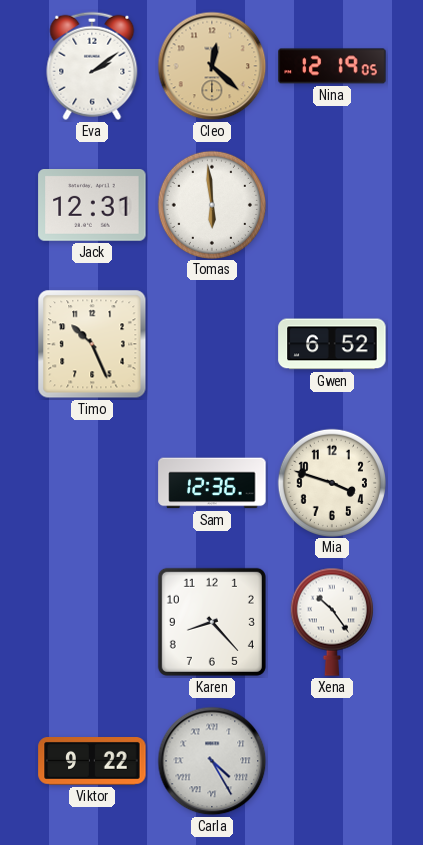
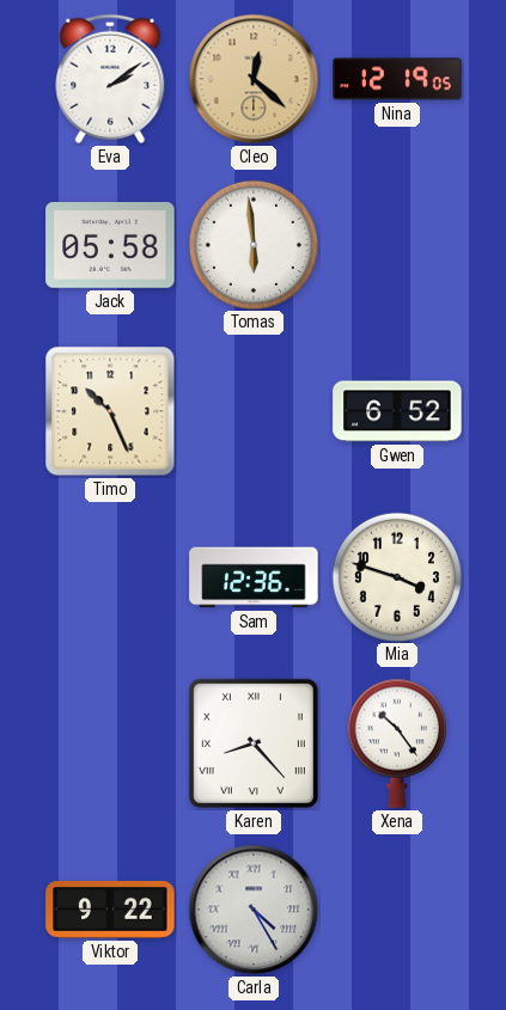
Jack: 12:31 -> 05:58 (110, 246)
Karen numerals: Arabic -> Roman (254, 743)
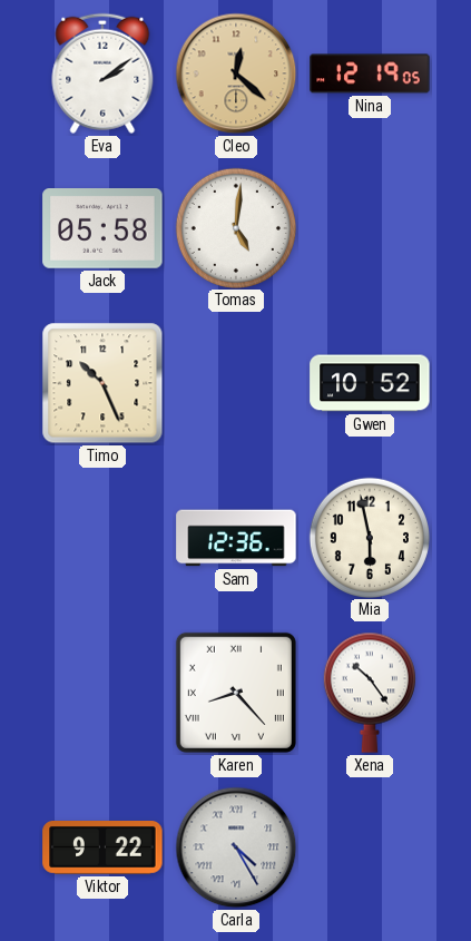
Tomas: 5:59 -> 5:01 (235, 227)
Gwen: 6:52 -> 10:52 (370, 383)
Mia: 3:48 -> 5:58 (369, 537)
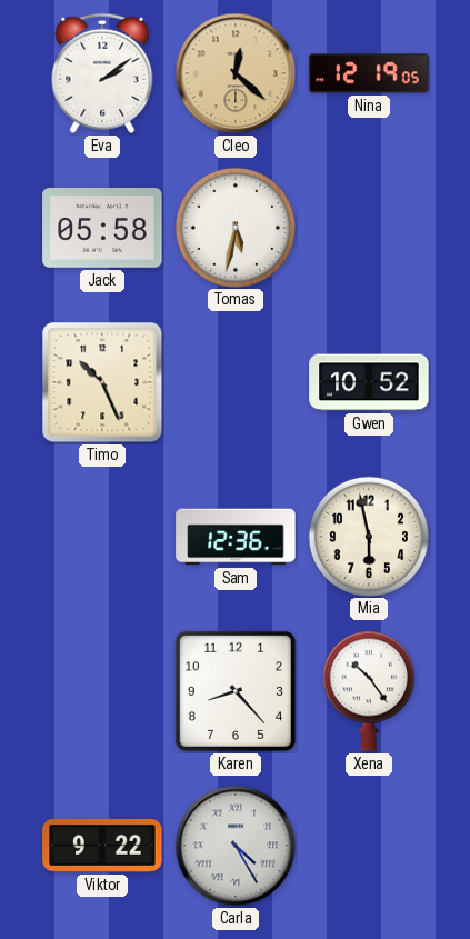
Tomas: 5:01 -> 5:32 (234, 227)
Karen numerals: Roman -> Arabic (236, 691)
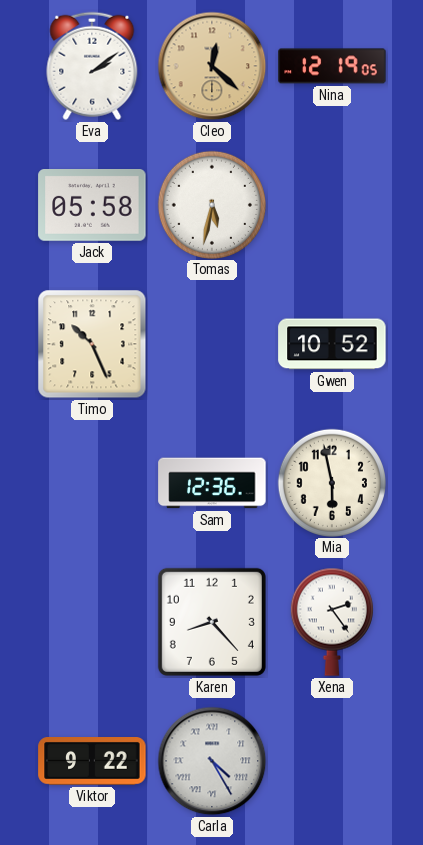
Xena: 10:24 -> 2:24 (332, 622)
